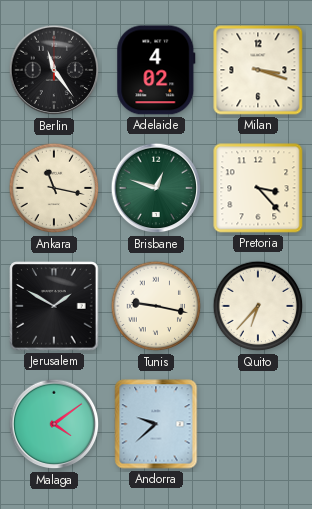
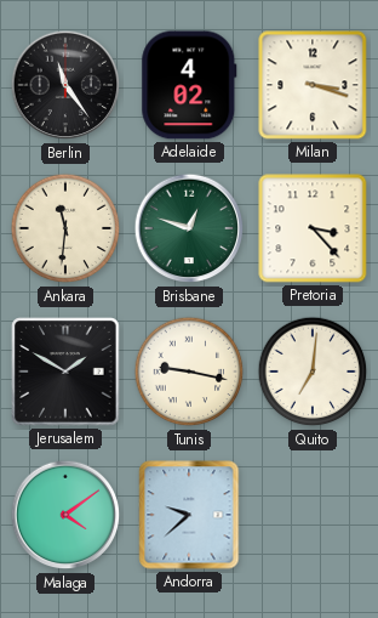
Ankara: 11:17 -> 11:31 (65, 228)
Quito: 6:37 -> 7:01 (313, 372)
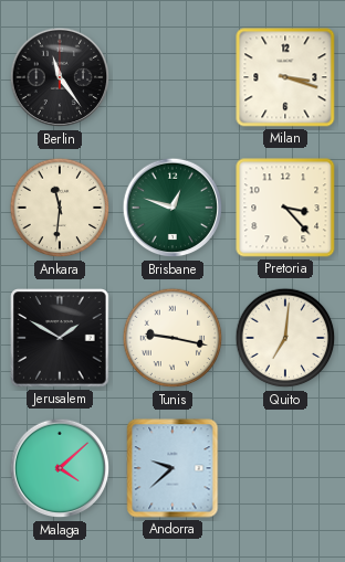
Adelaide: 4:02 -> none (189, 85)
Malaga: 4:09 -> 4:08 (60, 468)
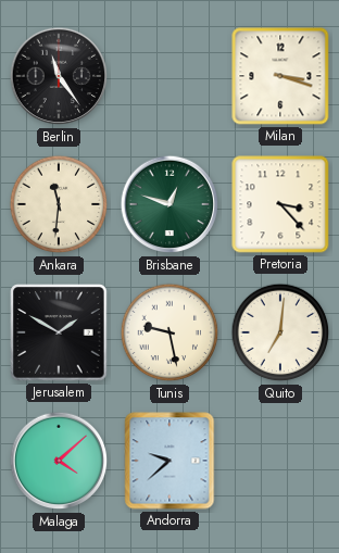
Tunis: 9:17 -> 9:28 (169, 332)
